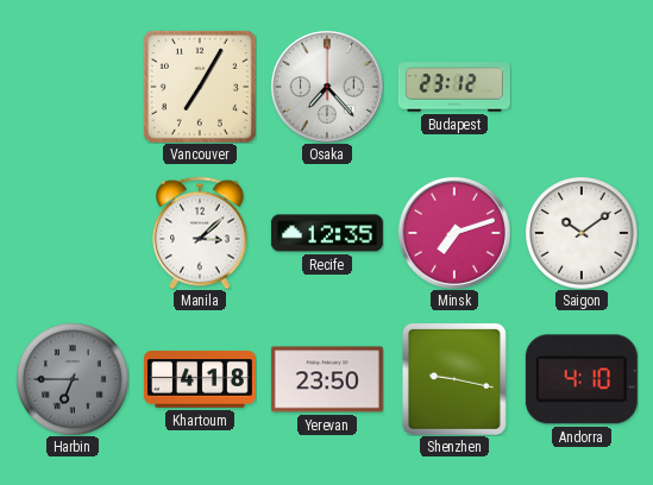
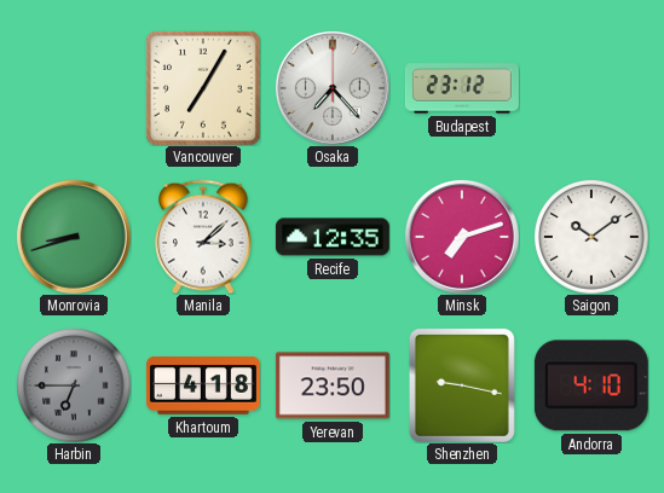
Monrovia: none -> 8:42 (74, 237)
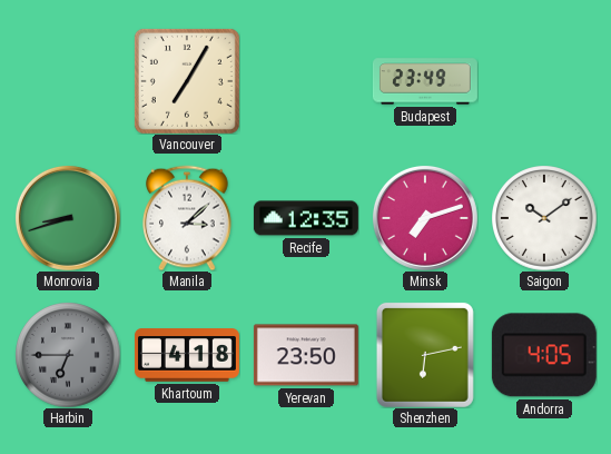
Osaka: 7:23 -> none (333, 88)
Budapest: 23:12 -> 23:49 (425, 81)
Shenzhen: 9:17 -> 6:13 (425, 355)
Andorra: 4:10 -> 4:05 (544, 355)
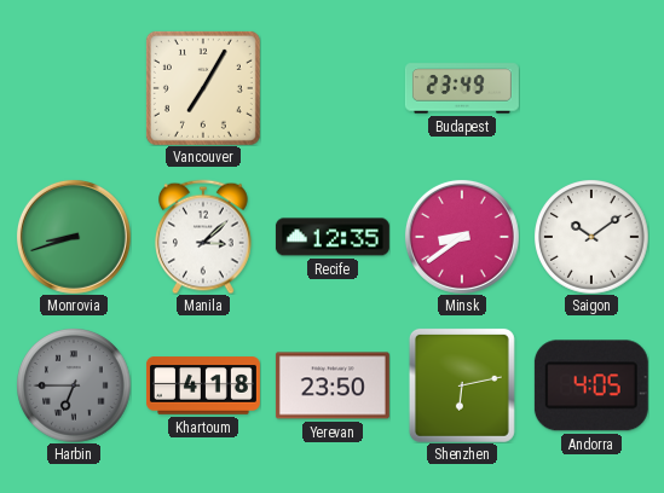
Minsk: 7:12 -> 8:39 (462, 237)
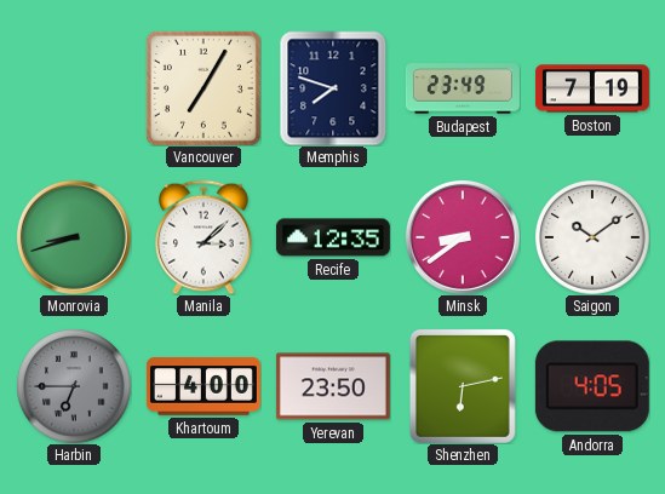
Memphis: none -> 7:48 (333, 88)
Boston: none -> 7:19 (592, 88)
Khartoum: 4:18 -> 4:00 (203, 386)
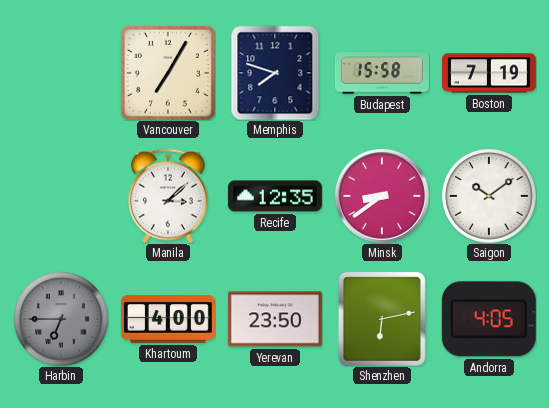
Budapest: 23:49 -> 15:58 (382, 73)
Monrovia: 8:42 -> none (74, 237)
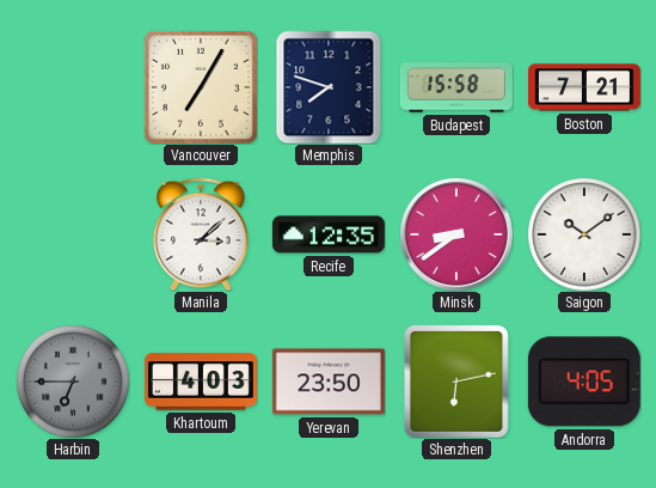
Boston: 7:19 -> 7:21 (584, 87)
Khartoum: 4:00 -> 4:03 (201, 382)
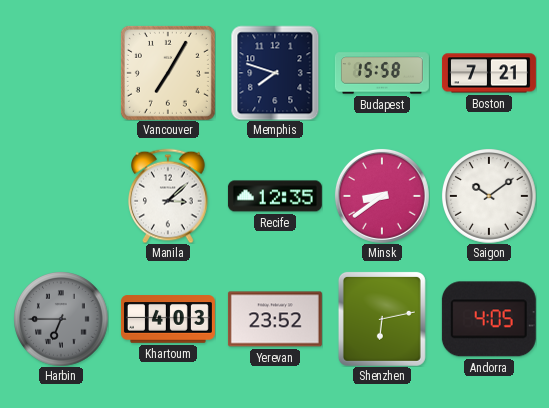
Yerevan: 23:50 -> 23:52 (275, 319)
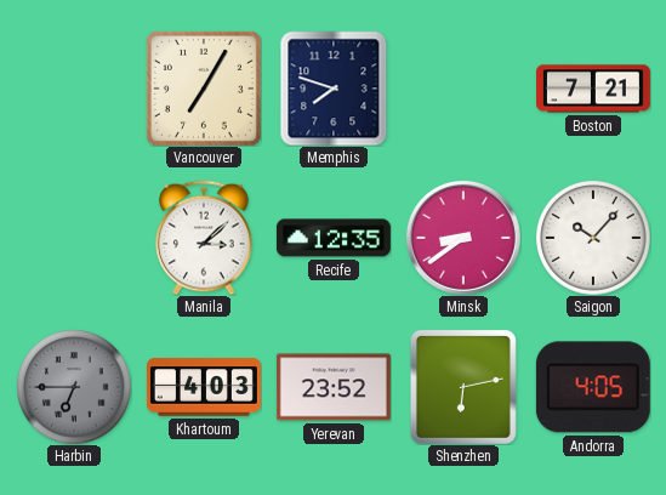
Budapest: 15:58 -> none (382, 73)
Saigon: 10:09 -> 10:07 (593, 238)
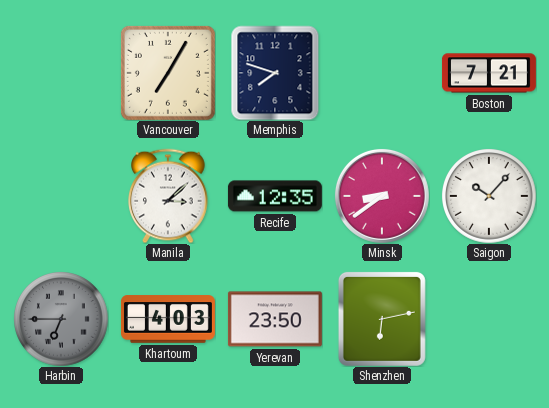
Yerevan: 23:52 -> 23:50 (275, 319)
Andorra: 4:05 -> none (593, 387)
